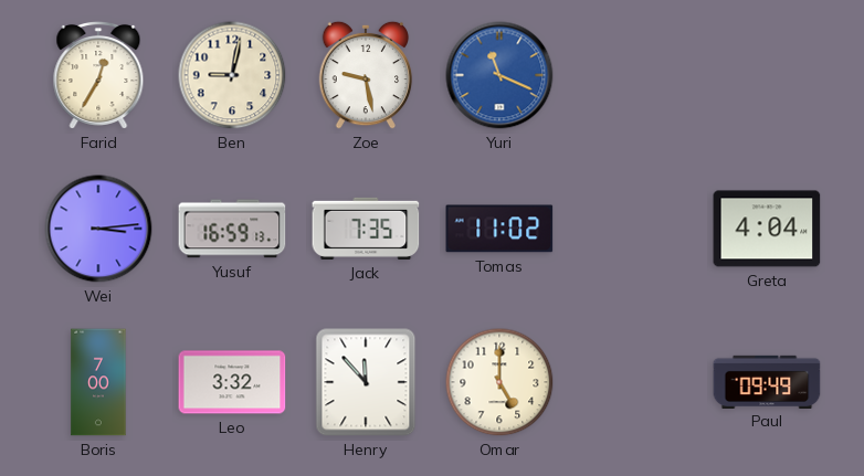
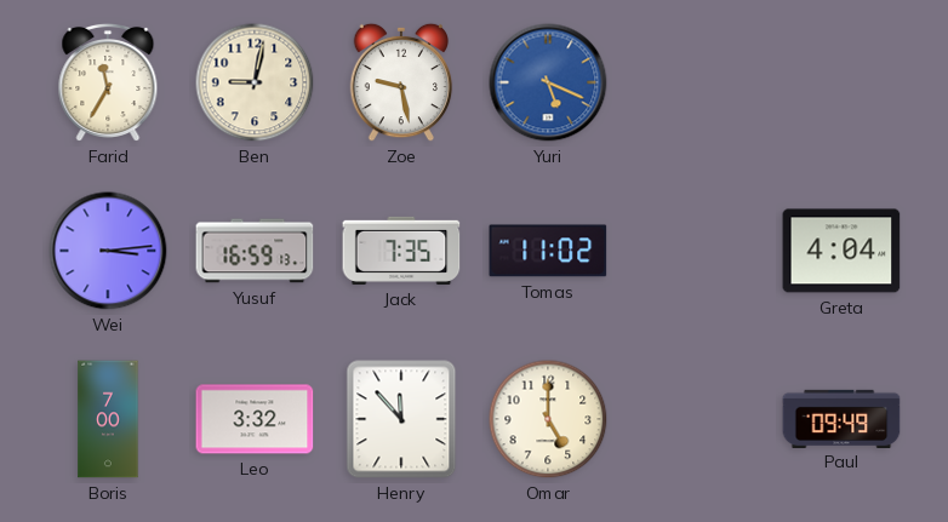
Farid: 12:35 -> 11:35 (108, 82)
Yuri: 11:19 -> 5:19 (548, 82)
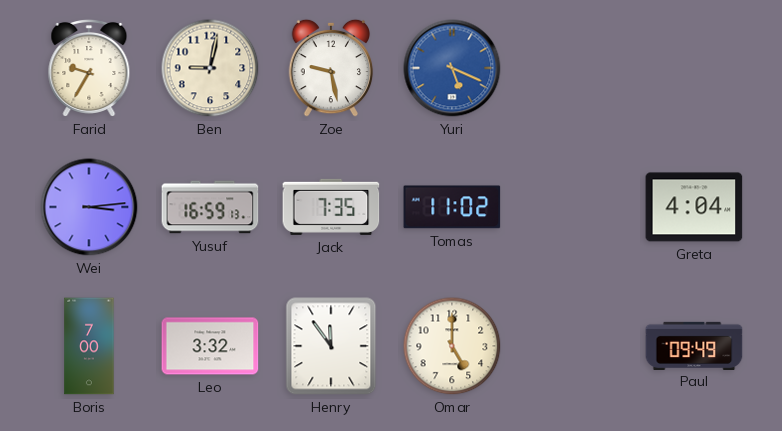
Farid: 11:35 -> 9:35 (89, 68)
Henry: 11:53 -> 11:54 (331, 346)
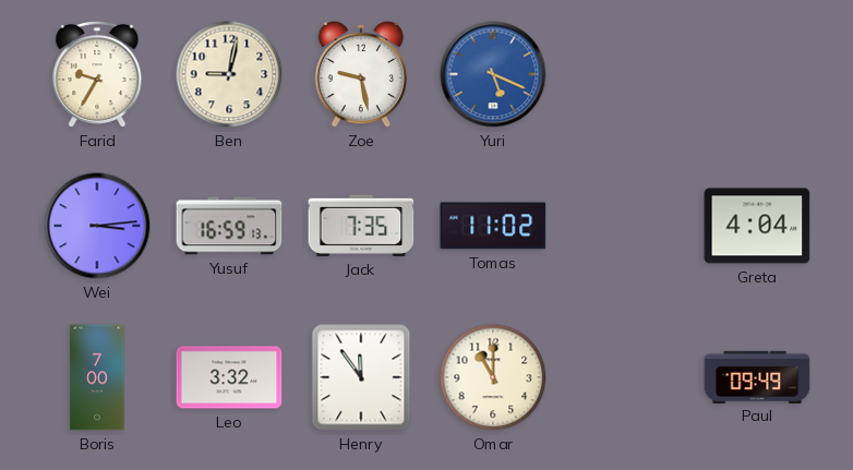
Omar: 5:00 -> 11:00 (493, 377)
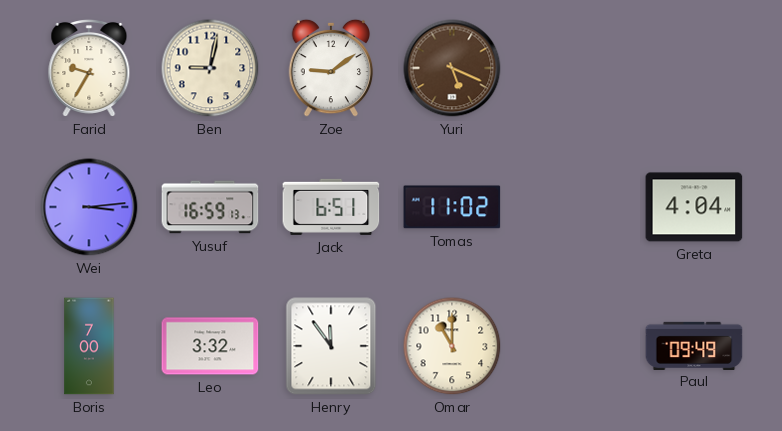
Zoe: 9:28 -> 9:09 (331, 68)
Yuri dial: blue -> brown (452, 68)
Jack: 7:35 -> 6:51 (331, 207)
